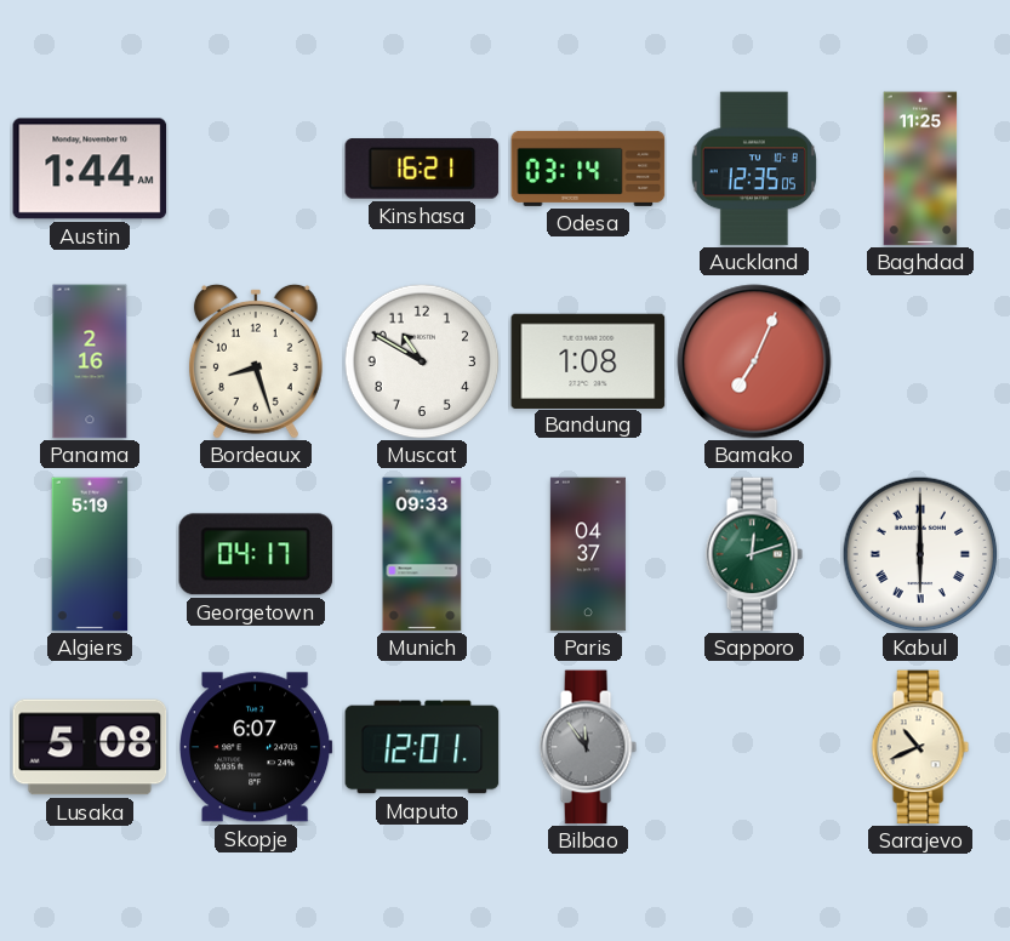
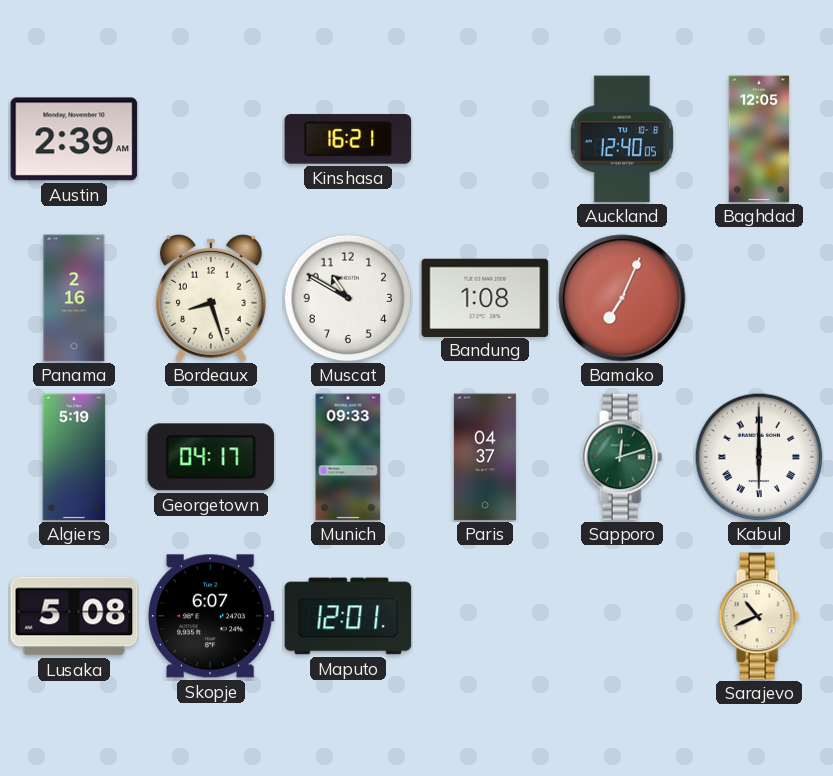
Austin: 1:44 -> 2:39 (74, 139)
Odesa: 03:14 -> none (588, 169)
Auckland: 12:35 -> 12:40 (622, 139)
Baghdad: 11:25 -> 12:05 (759, 139)
Bilbao: 11:54 -> none (588, 747)
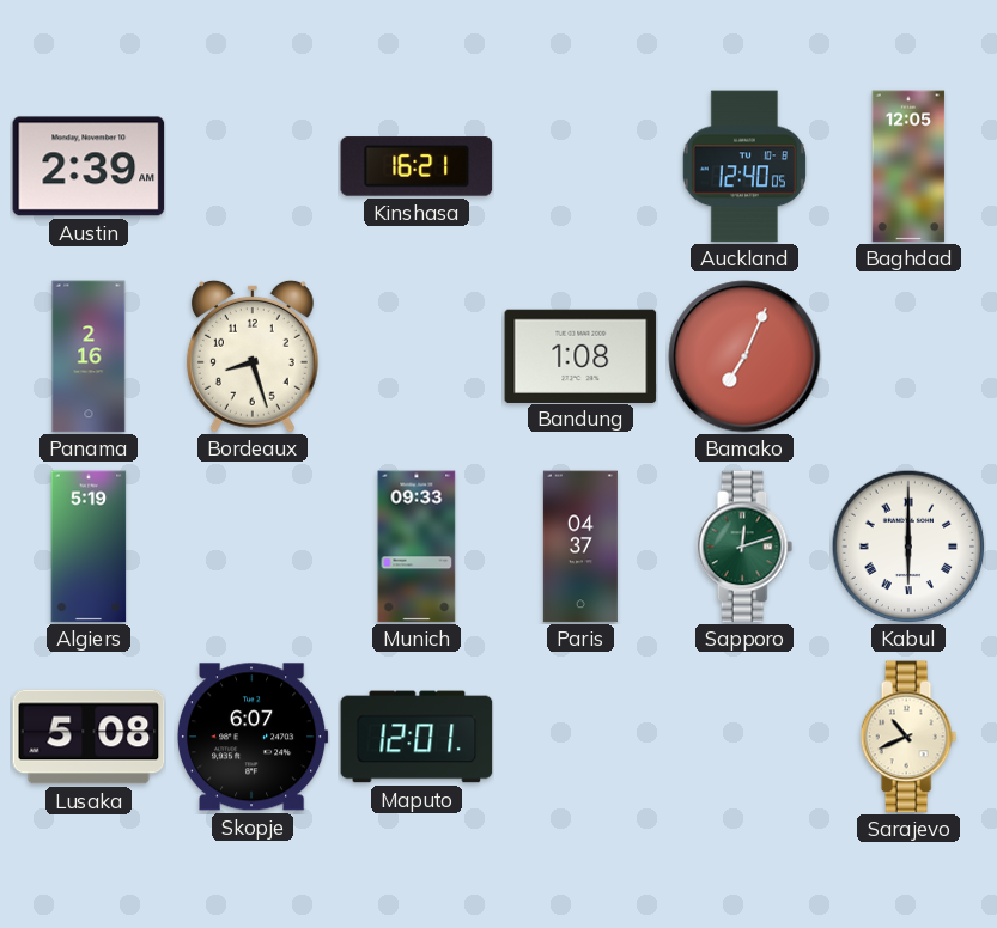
Muscat: 10:50 -> none (348, 298)
Georgetown: 04:17 -> none (211, 457)
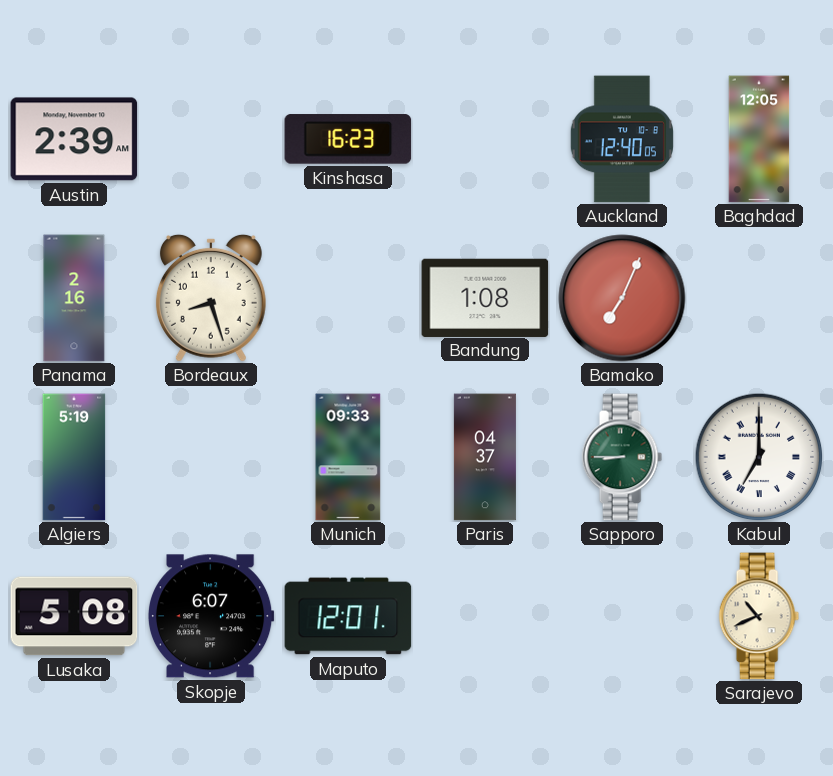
Kinshasa: 16:21 -> 16:23 (348, 139)
Sapporo: 12:12 -> 8:45 (622, 457)
Kabul: 6:00 -> 7:00 (759, 457)
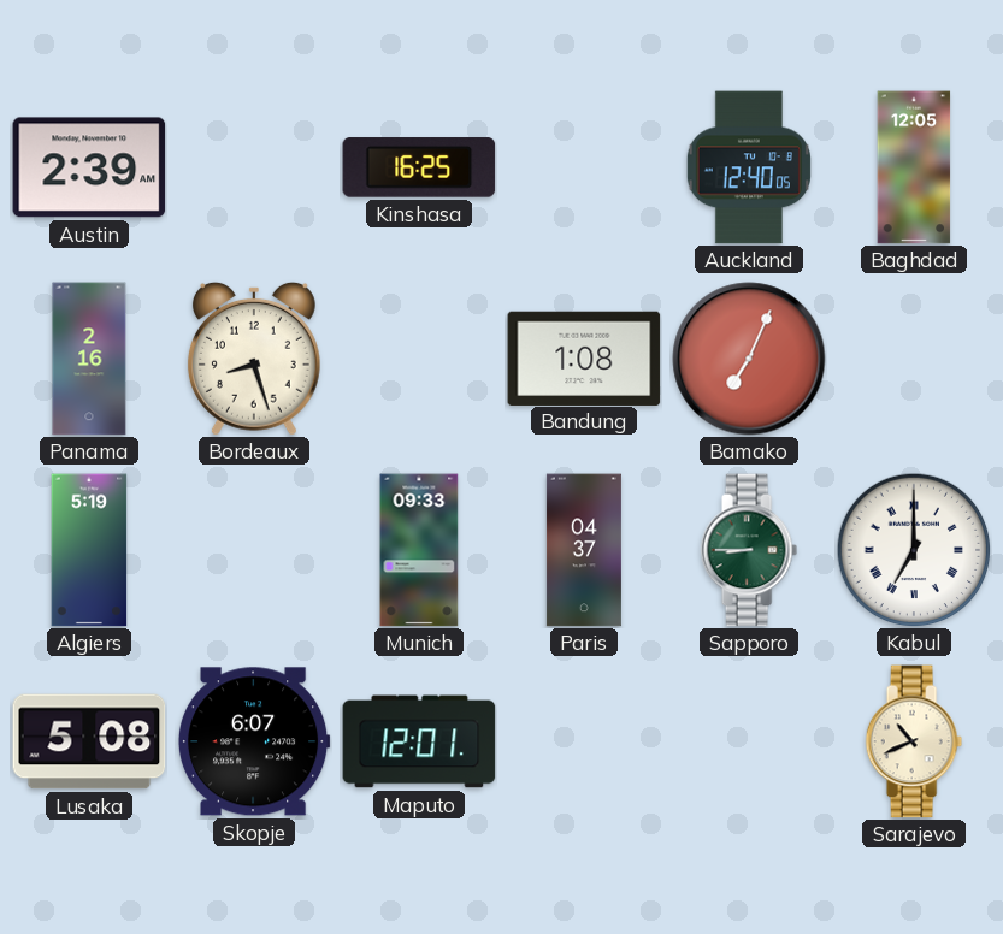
Kinshasa: 16:23 -> 16:25 (419, 167)
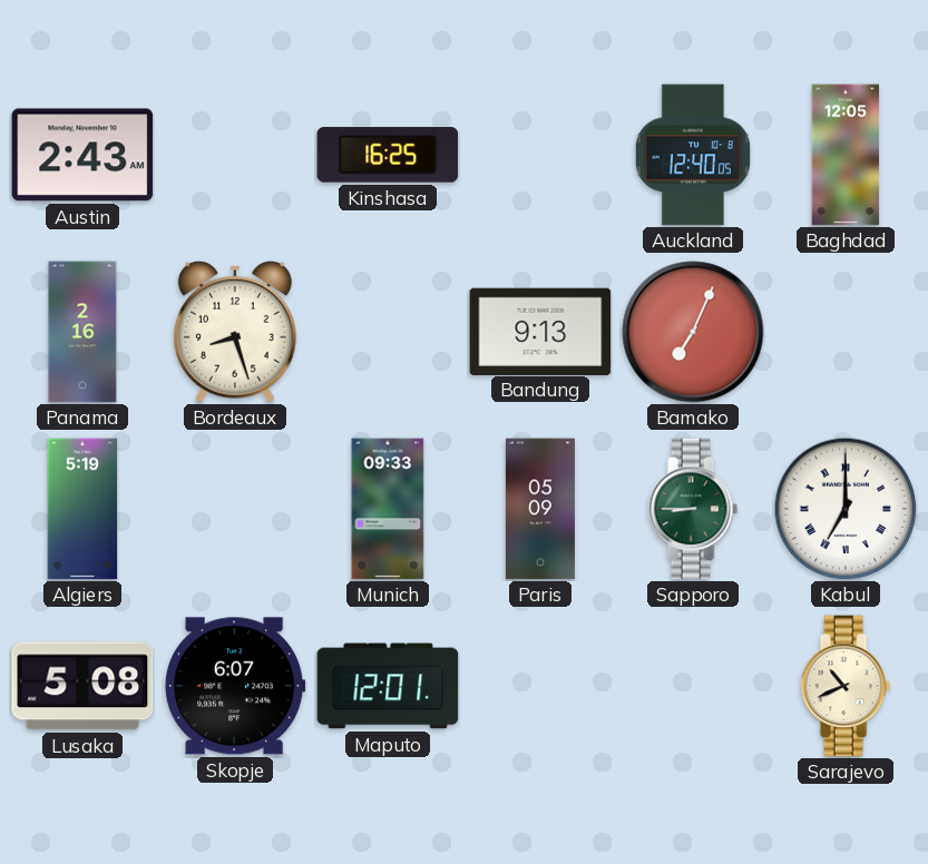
Austin: 2:39 -> 2:43 (82, 155)
Bandung: 1:08 -> 9:13 (540, 331)
Paris: 04:37 -> 05:09 (540, 509)
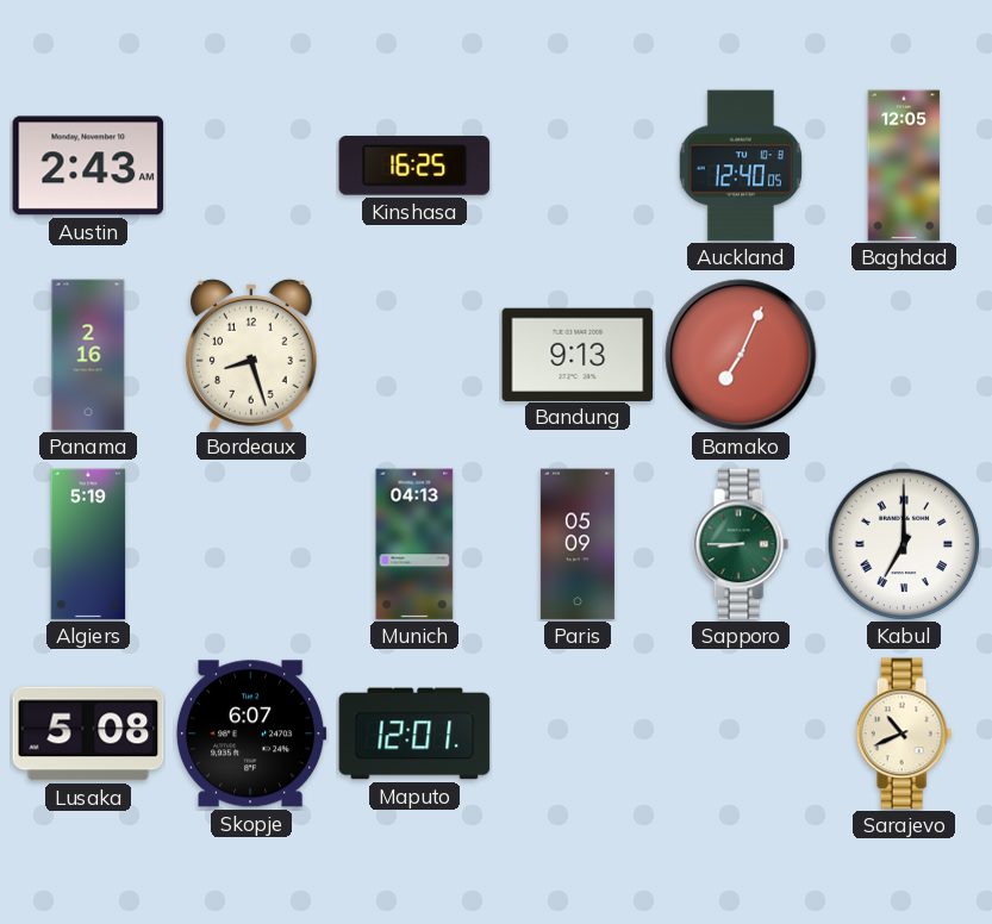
Munich: 09:33 -> 04:13 (414, 544)
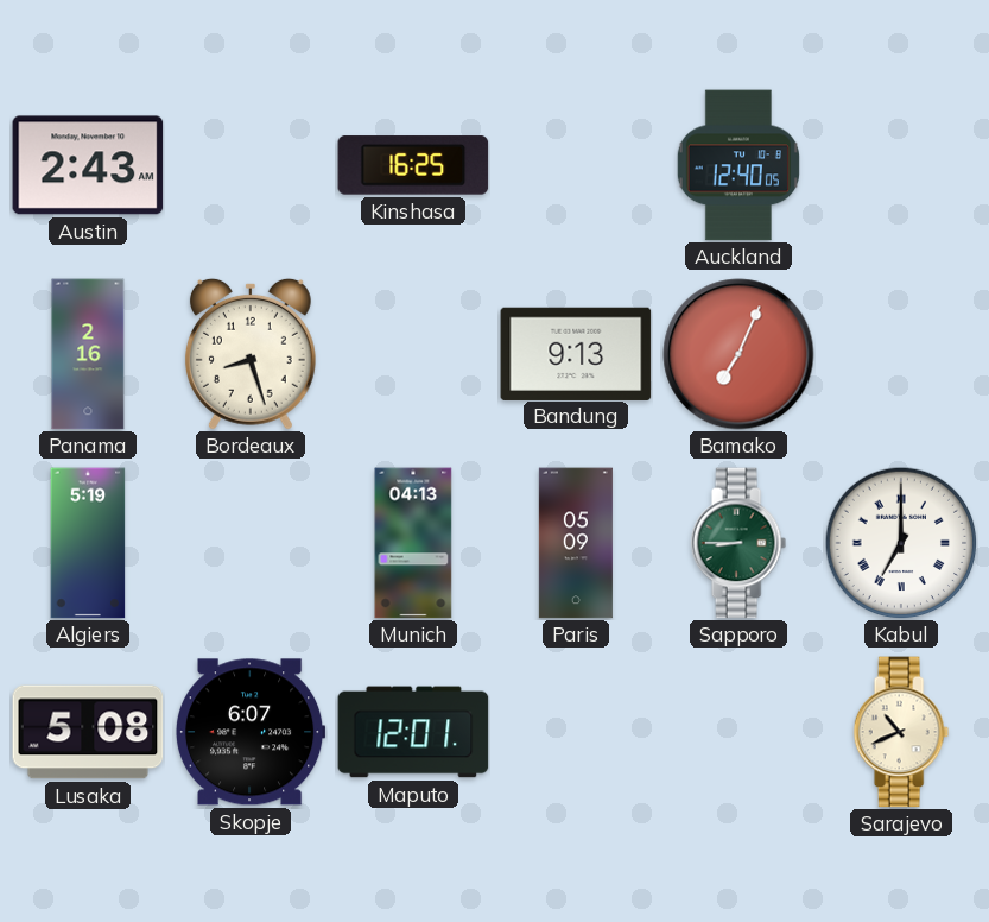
Baghdad: 12:05 -> none (904, 166)
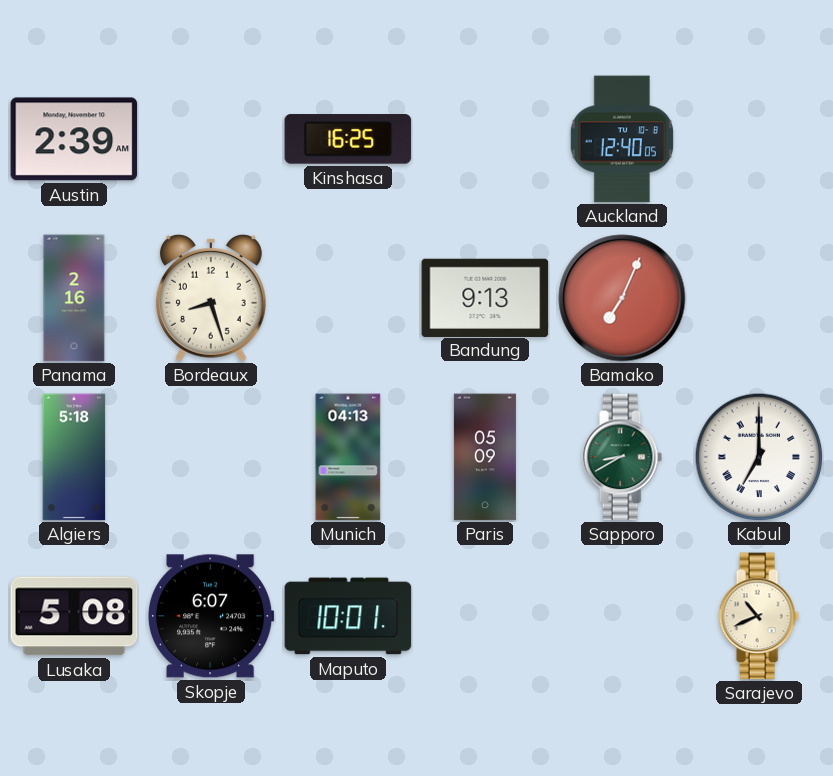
Austin: 2:43 -> 2:39 (74, 139)
Algiers: 5:19 -> 5:18 (74, 457)
Sapporo: 8:45 -> 8:40 (622, 457)
Maputo: 12:01 -> 10:01 (348, 616)
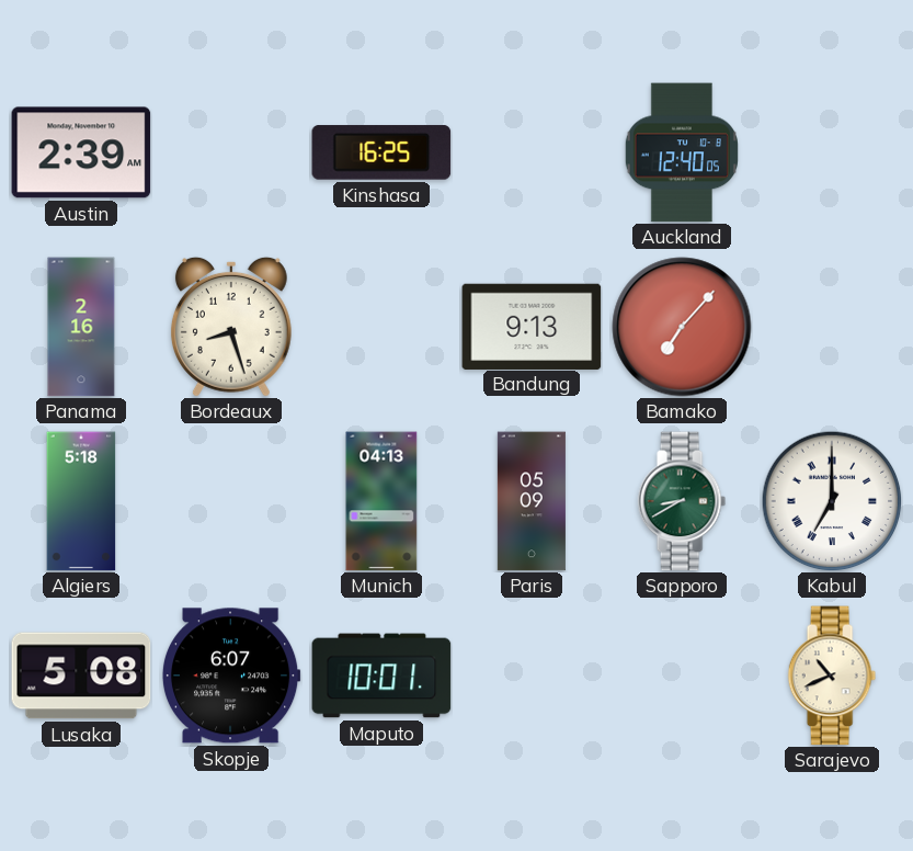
Bamako: 7:04 -> 7:07 (682, 327)
